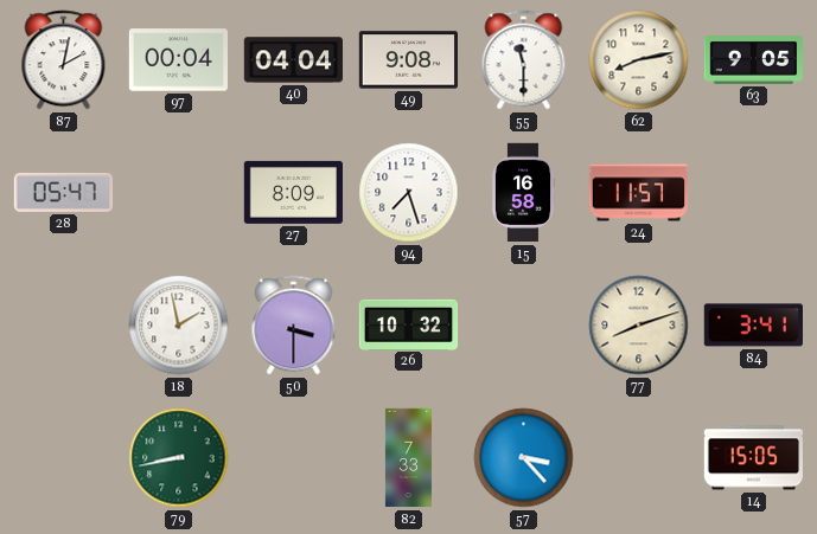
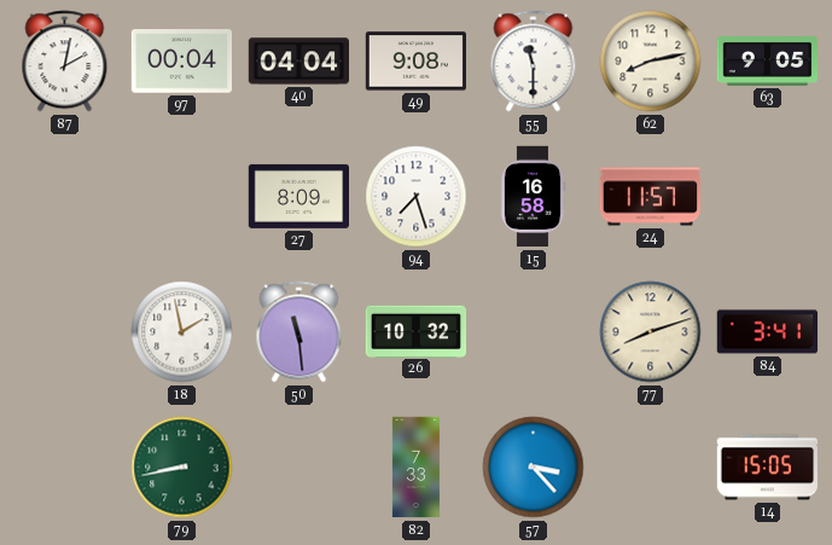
28: 05:47 -> none (63, 192)
50: 3:30 -> 11:29 (299, 332)
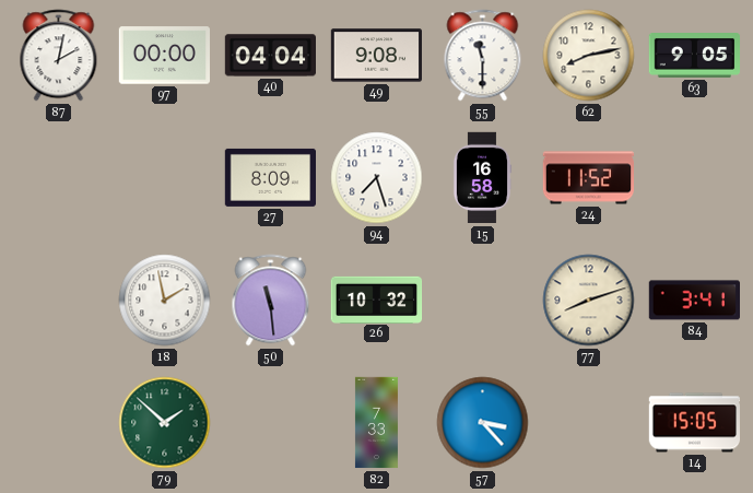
97: 00:04 -> 00:00 (164, 56)
24: 11:57 -> 11:52 (588, 178)
79: 8:43 -> 1:52 (165, 423)
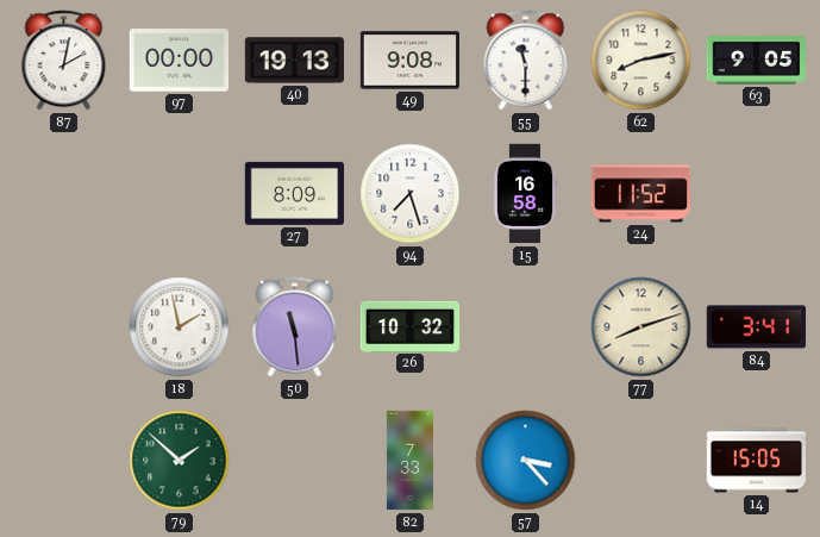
40: 04:04 -> 19:13 (294, 61)
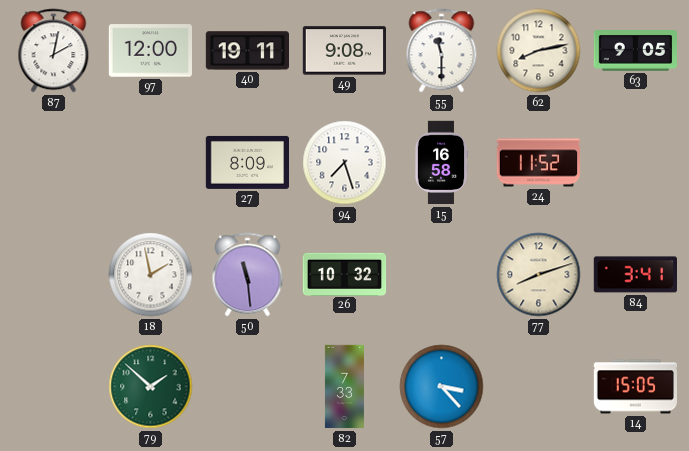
97: 00:00 -> 12:00 (150, 51)
40: 19:13 -> 19:11 (247, 51)
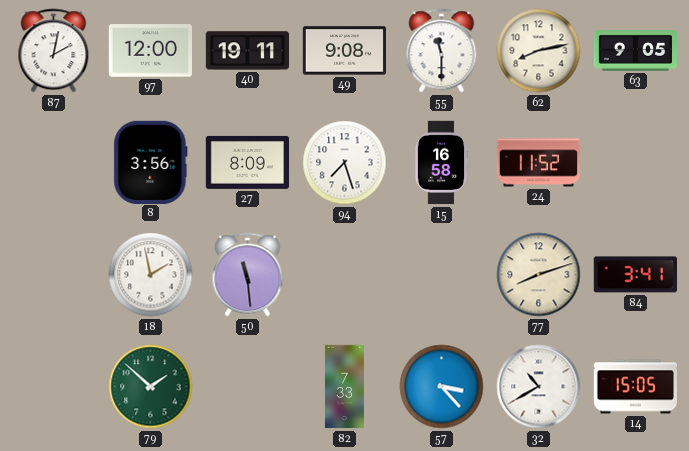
8: none -> 3:56 (151, 162)
26: 10:32 -> none (345, 274)
32: none -> 10:40 (539, 387)
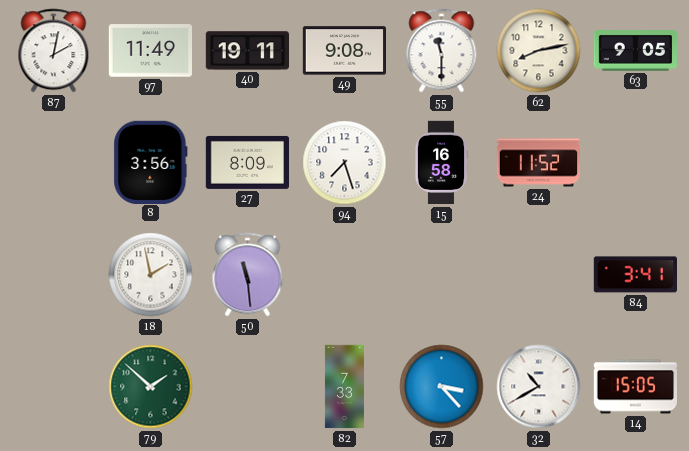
97: 12:00 -> 11:49 (150, 51)
77: 8:12 -> none (539, 275)
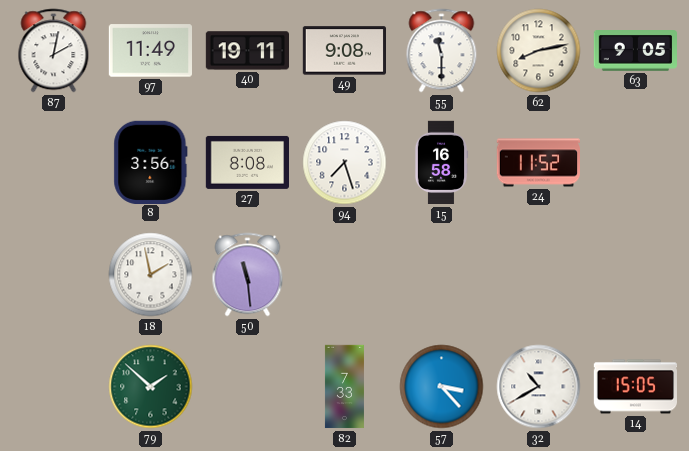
27: 8:09 -> 8:08 (247, 162)
84: 3:41 -> none (635, 275)
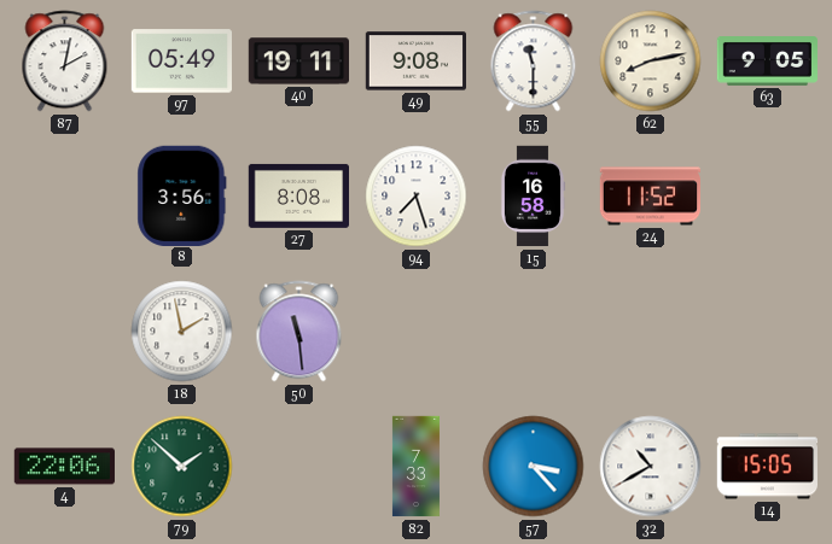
97: 11:49 -> 05:49 (181, 62)
4: none -> 22:06 (64, 467)
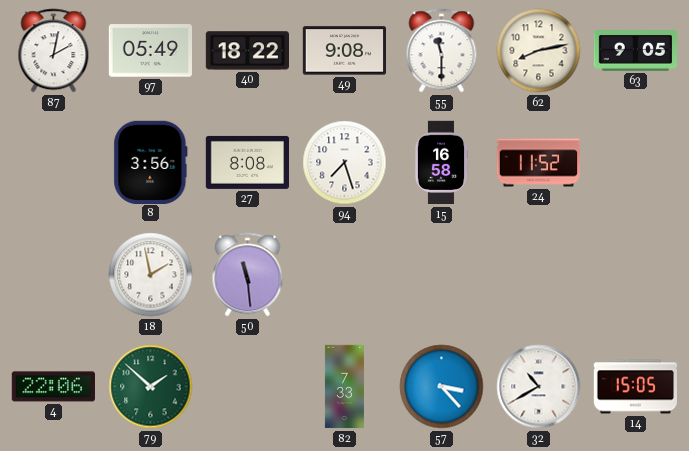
40: 19:11 -> 18:22 (247, 51)
